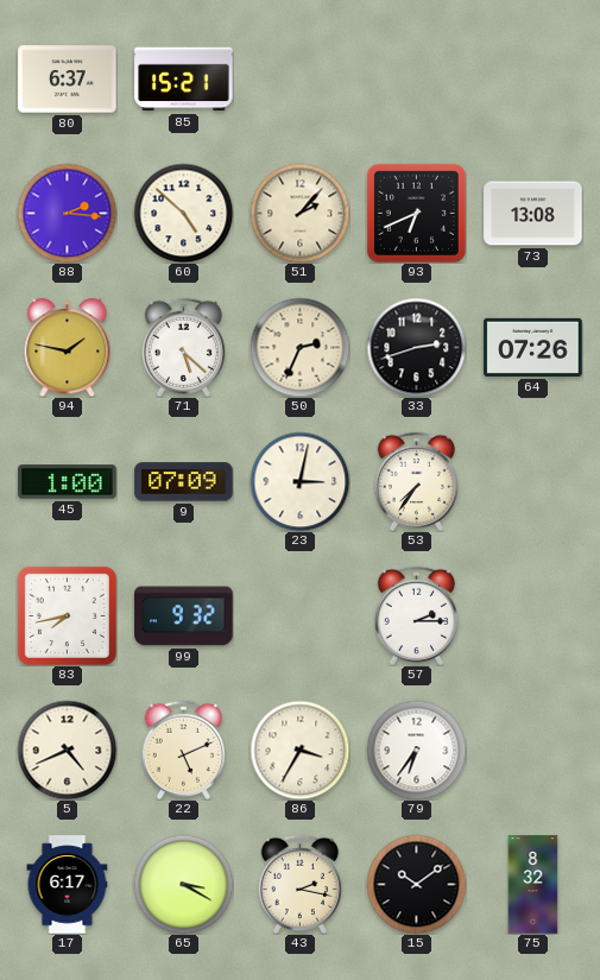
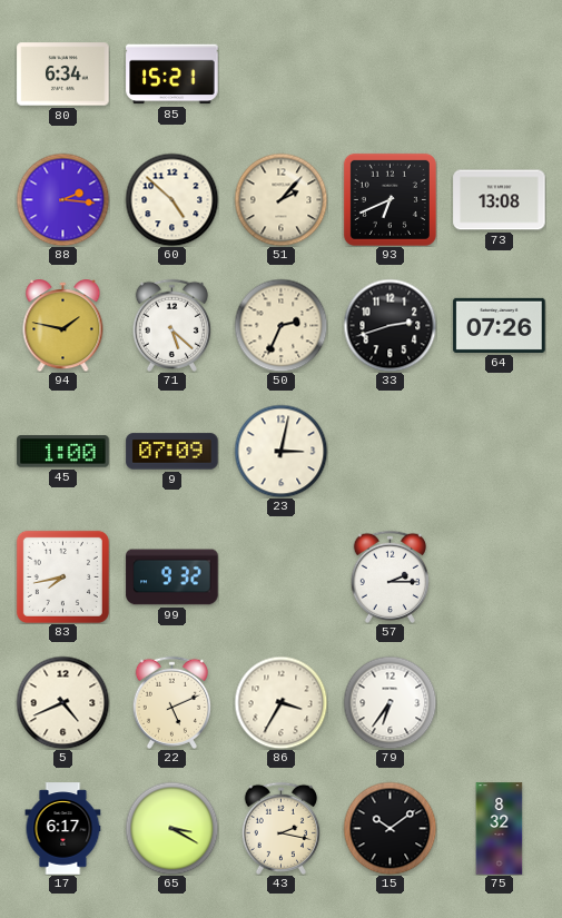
80: 6:37 -> 6:34 (63, 75)
53: 7:36 -> none (416, 481)
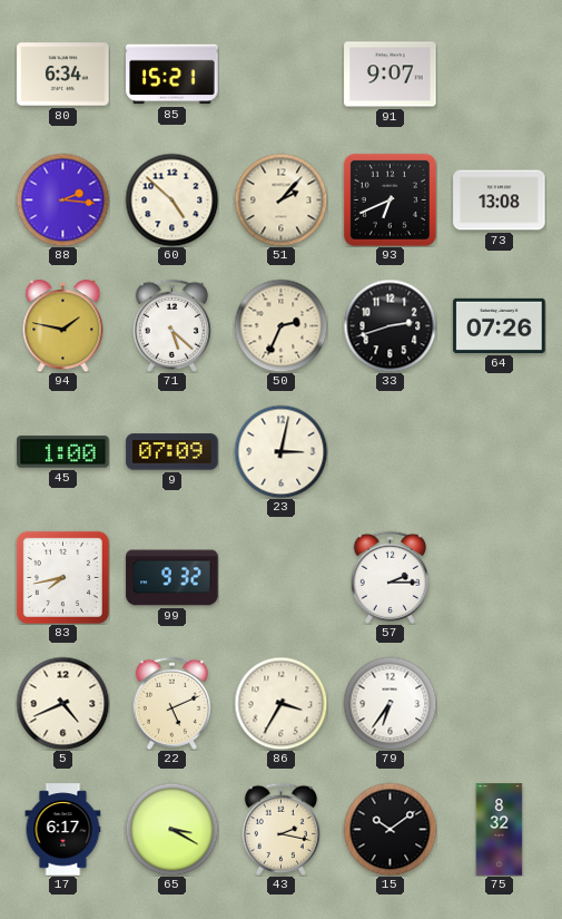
91: none -> 9:07 (391, 75)
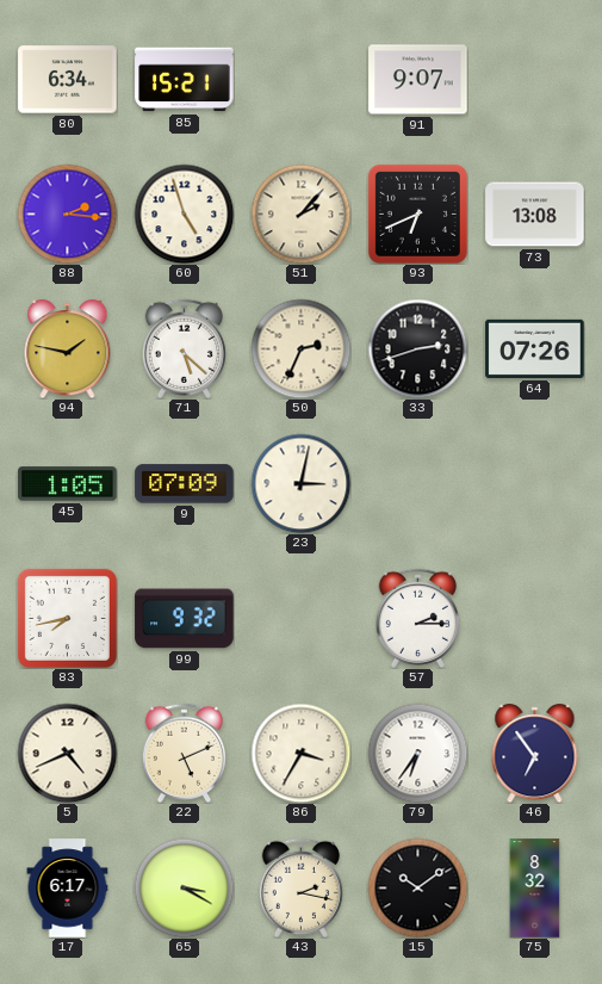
60: 4:52 -> 4:57 (184, 213)
45: 1:00 -> 1:05 (68, 484)
46: none -> 6:54 (535, 754)
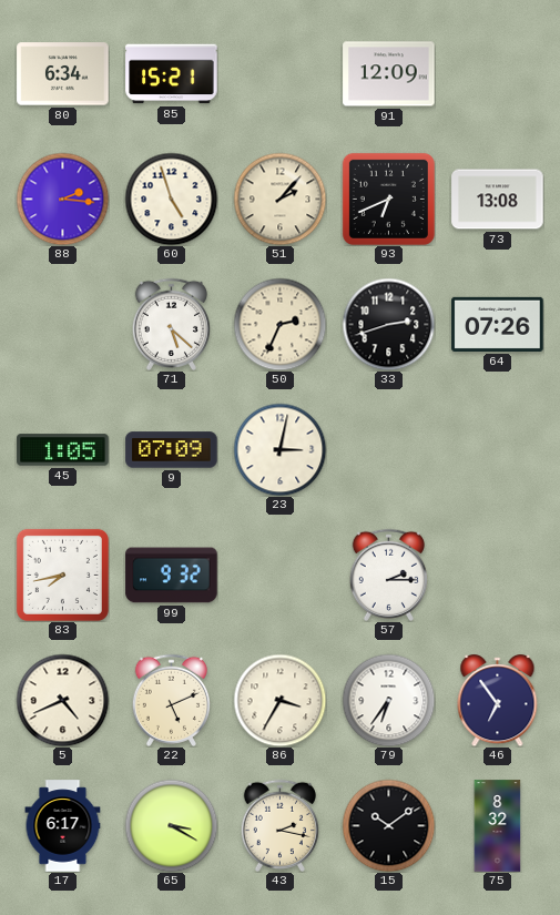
91: 9:07 -> 12:09 (389, 74)
94: 1:47 -> none (68, 349)
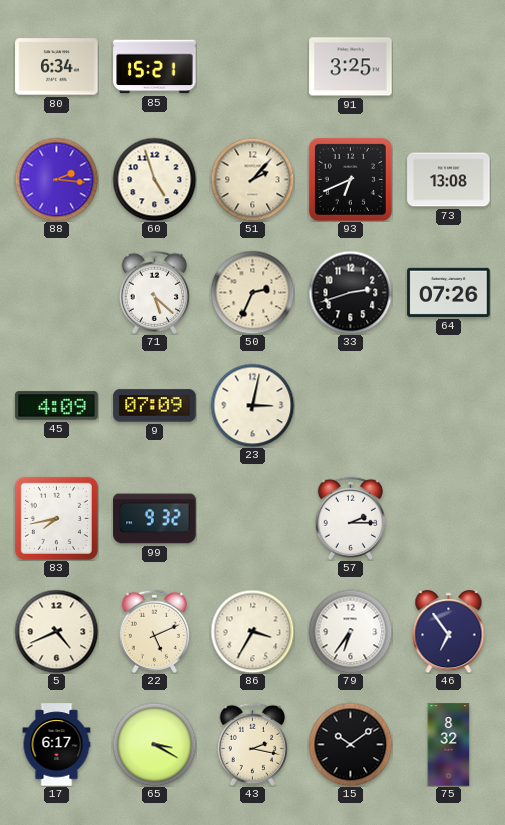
91: 12:09 -> 3:25 (351, 67)
45: 1:05 -> 4:09 (57, 406)
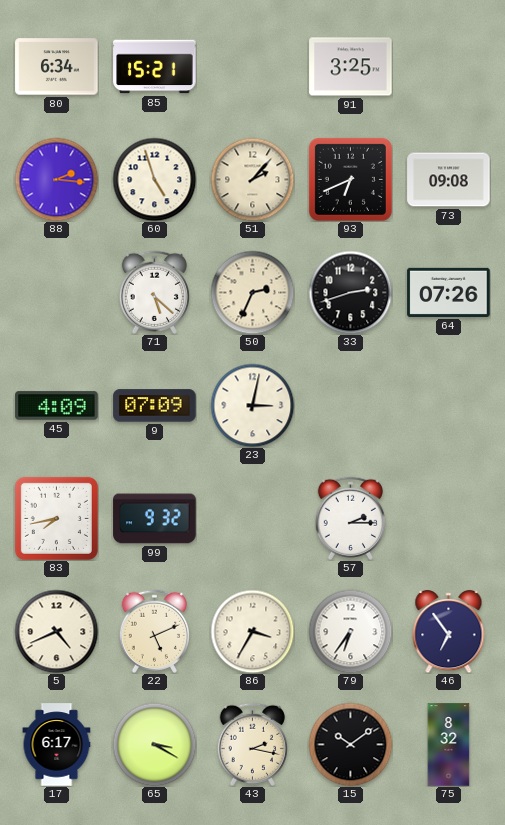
73: 13:08 -> 09:08 (449, 180)
